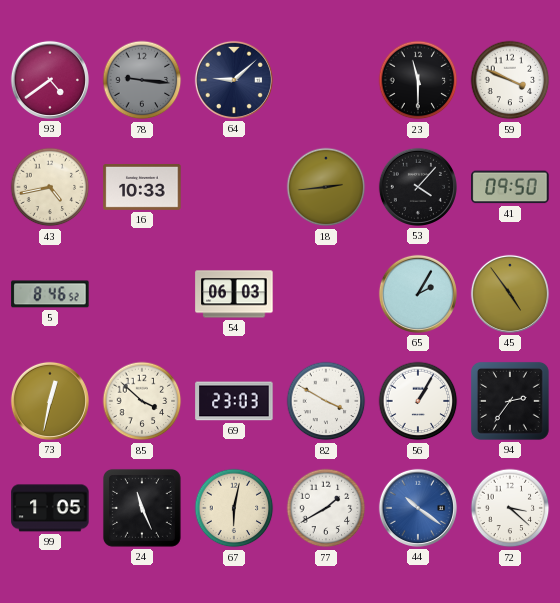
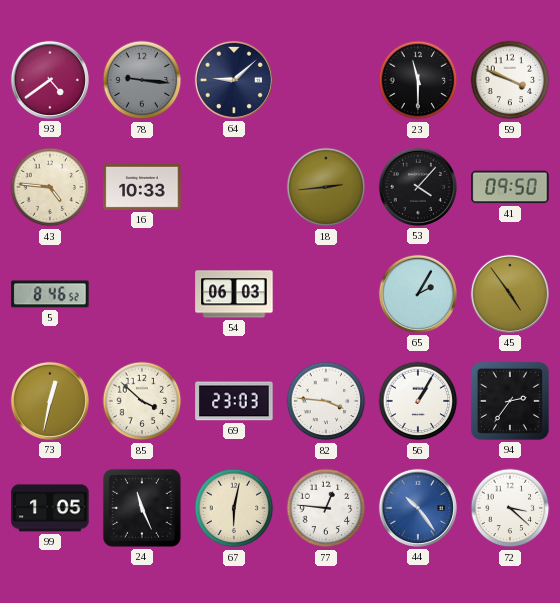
43: 4:43 -> 4:46 (50, 187)
82: 3:50 -> 3:46 (326, 401)
77: 1:40 -> 12:46 (326, 508)
44: 10:21 -> 10:24 (418, 508)
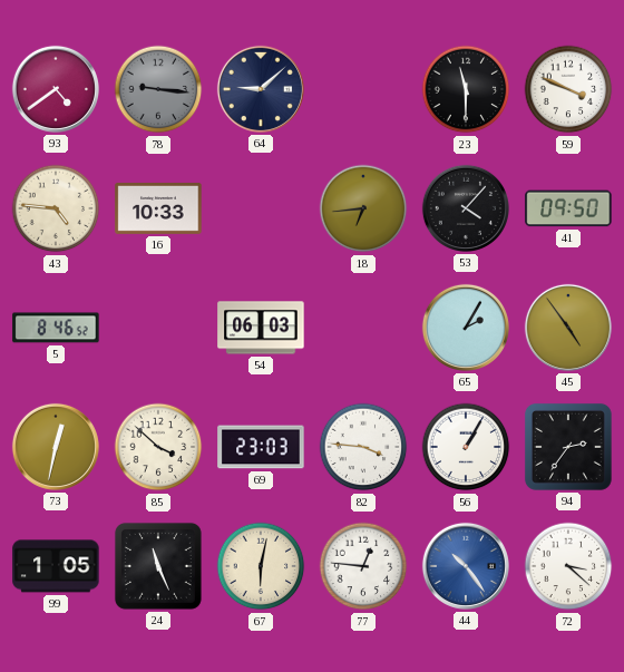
18: 2:44 -> 6:44 (363, 208)
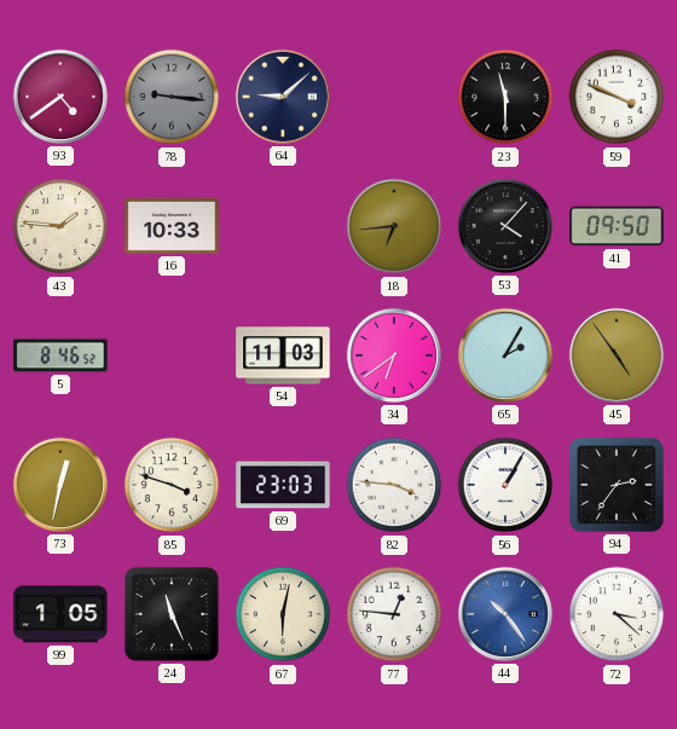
43: 4:46 -> 1:46 (60, 226)
54: 06:03 -> 11:03 (283, 355)
34: none -> 6:39 (394, 355)
85: 3:52 -> 3:48 (172, 485)
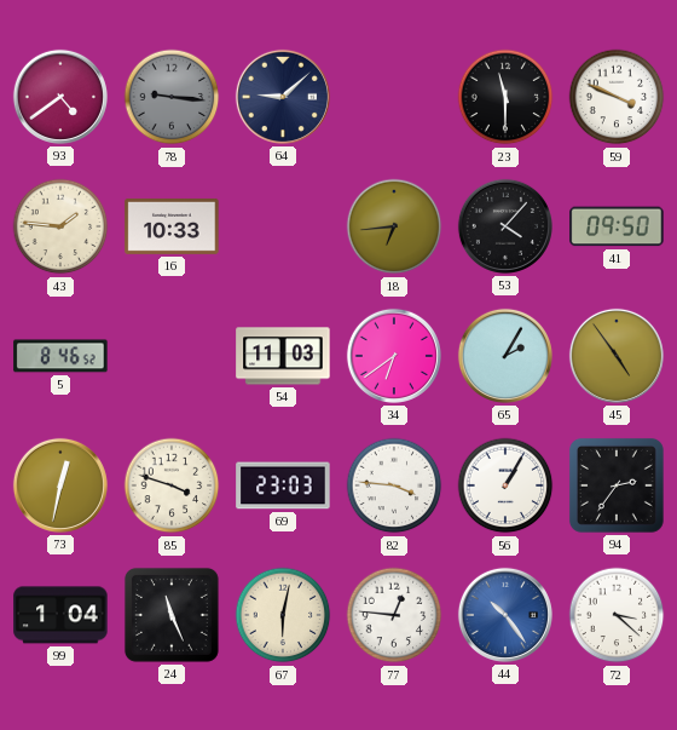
99: 1:05 -> 1:04 (60, 615)
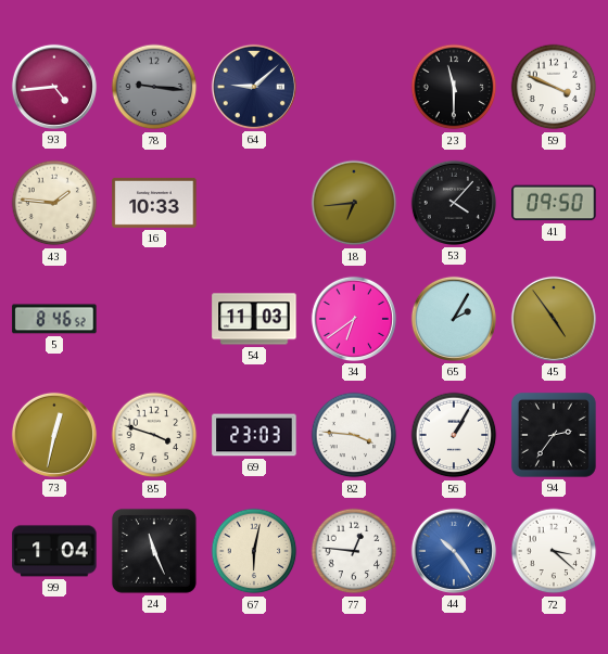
93: 4:39 -> 4:44 (54, 87)
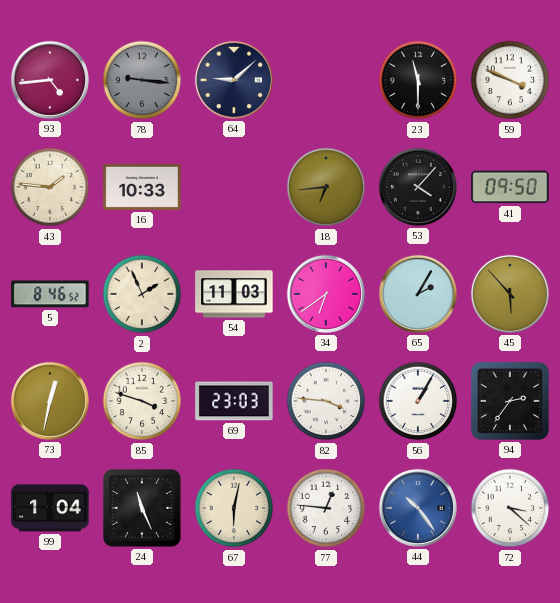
2: none -> 1:56 (142, 294)
45: 4:54 -> 5:53 (510, 294)
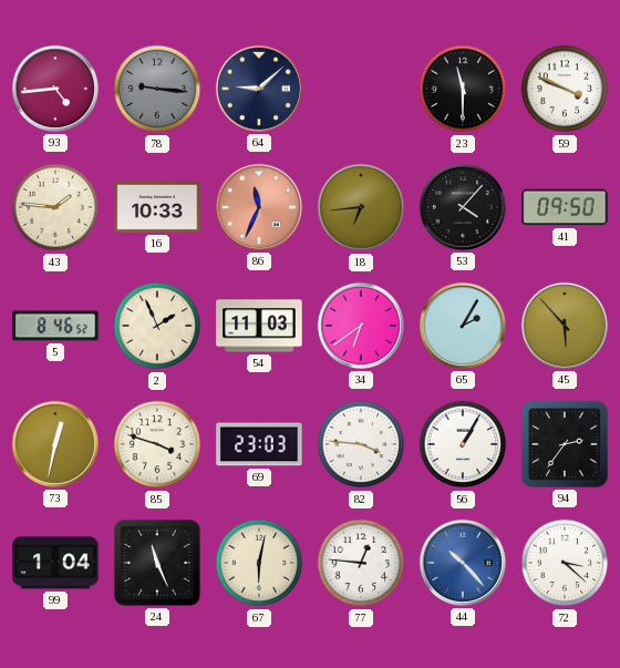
86: none -> 11:34 (259, 207)
44: 10:24 -> 10:23 (463, 563)
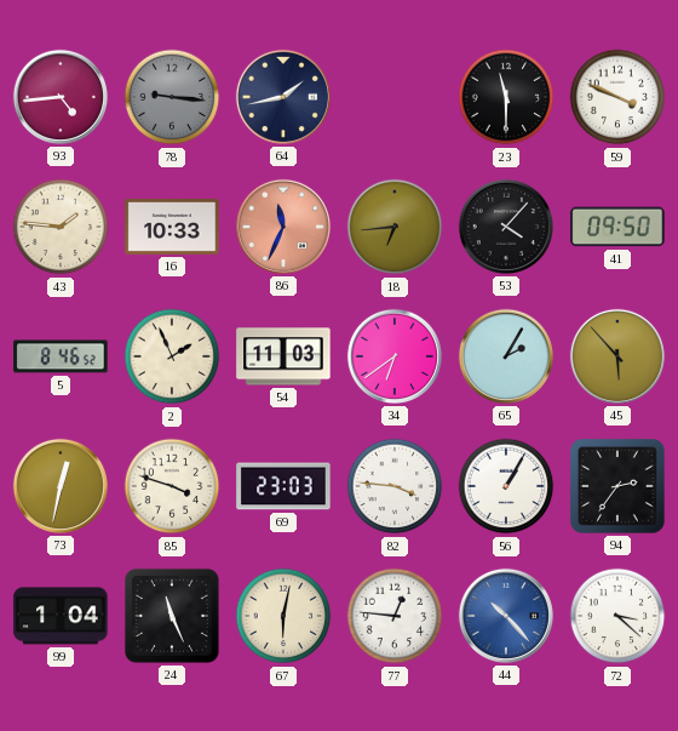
64: 9:08 -> 1:43 (283, 97)
